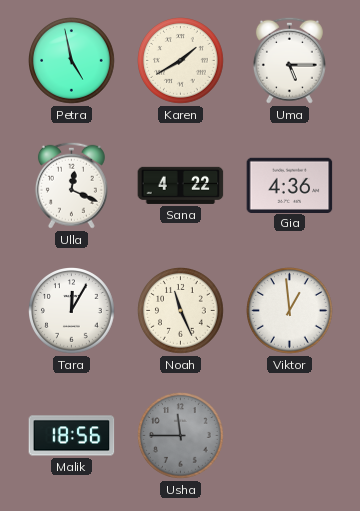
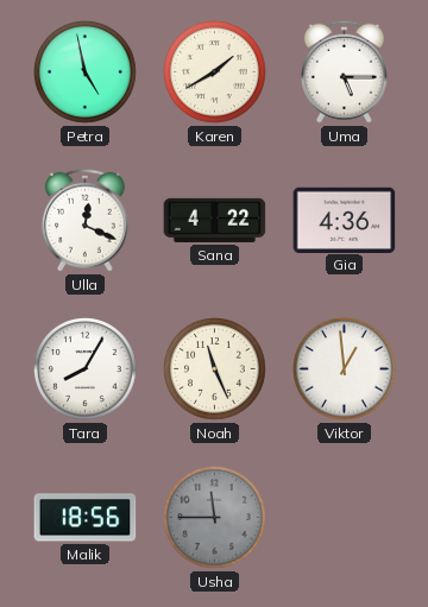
Tara: 12:05 -> 8:05 (86, 369)
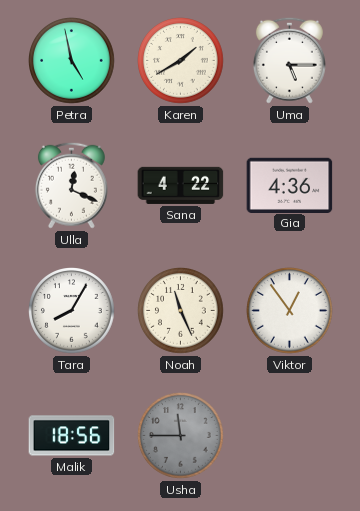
Viktor: 12:59 -> 12:54 (290, 311)
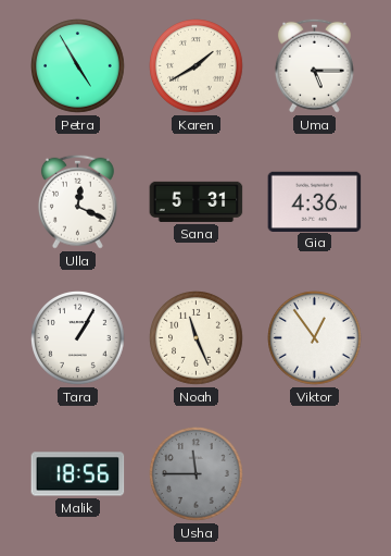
Petra: 4:58 -> 4:55 (78, 66)
Sana: 4:22 -> 5:31 (197, 201)
Tara: 8:05 -> 1:05 (78, 338)
